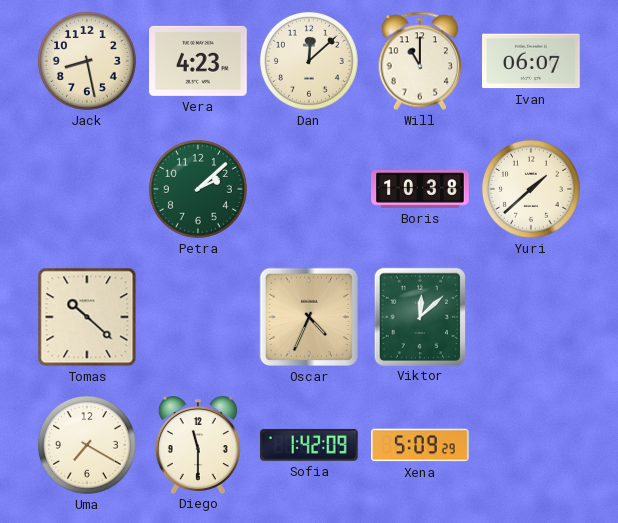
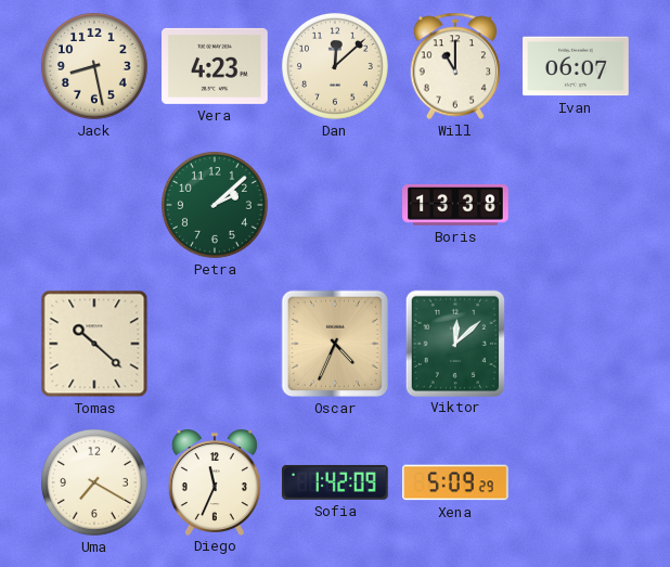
Boris: 10:38 -> 13:38 (455, 205)
Yuri: 1:38 -> none (531, 189)
Diego: 11:30 -> 11:34 (215, 482)
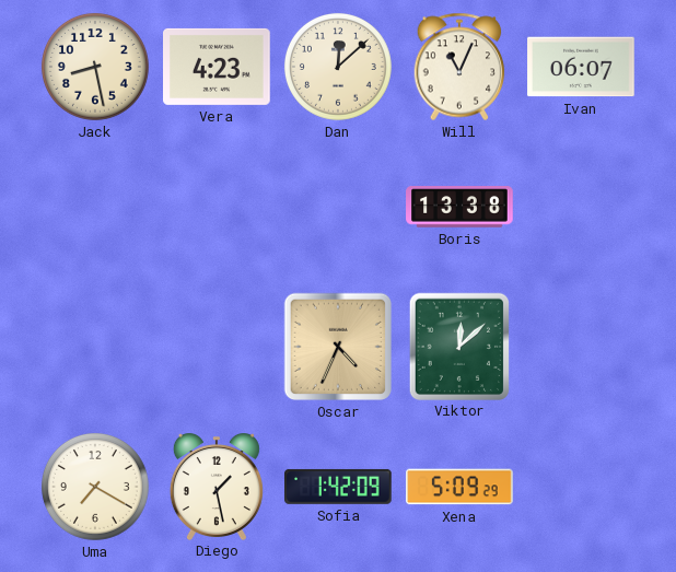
Will: 11:00 -> 11:04 (459, 67)
Petra: 2:08 -> none (215, 205)
Tomas: 10:22 -> none (94, 344)
Diego: 11:34 -> 1:28 (217, 487)
